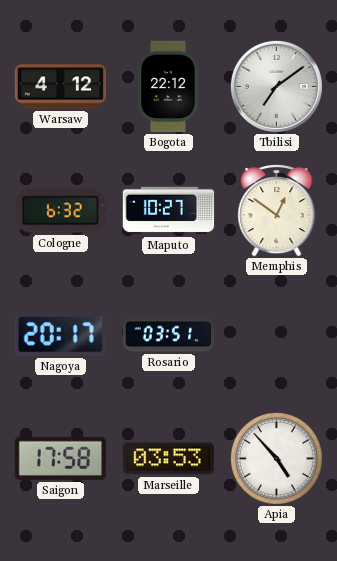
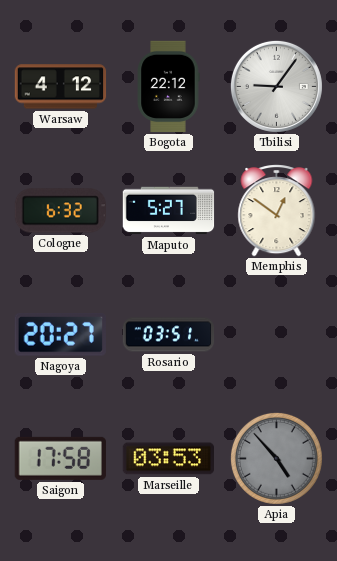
Tbilisi: 7:09 -> 9:06 (276, 86)
Maputo: 10:27 -> 5:27 (169, 211)
Nagoya: 20:17 -> 20:27 (60, 335)
Apia dial: white -> grey (276, 458)
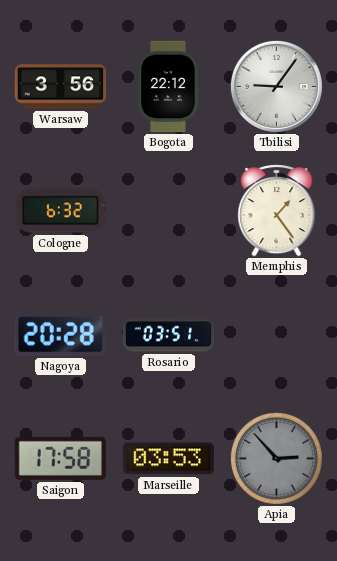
Warsaw: 4:12 -> 3:56 (61, 87)
Maputo: 5:27 -> none (169, 211)
Memphis: 12:51 -> 1:24 (277, 211)
Nagoya: 20:27 -> 20:28 (60, 335)
Apia: 4:53 -> 2:53 (276, 458)
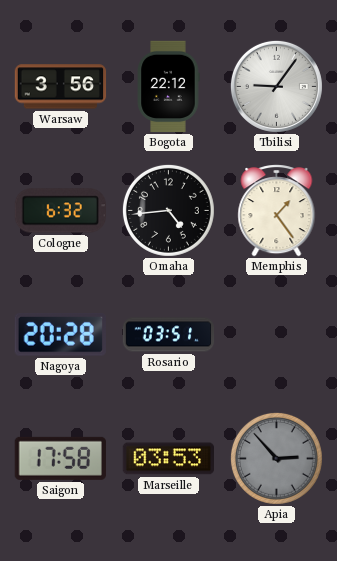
Omaha: none -> 4:44 (168, 210)
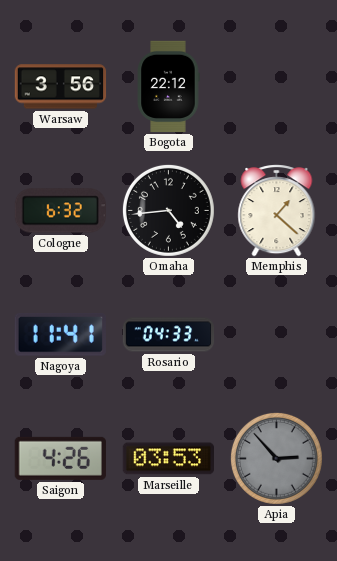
Tbilisi: 9:06 -> none (276, 86)
Memphis: 1:24 -> 1:22 (277, 211)
Nagoya: 20:28 -> 11:41 (60, 335)
Rosario: 03:51 -> 04:33 (169, 335)
Saigon: 17:58 -> 4:26 (60, 458)
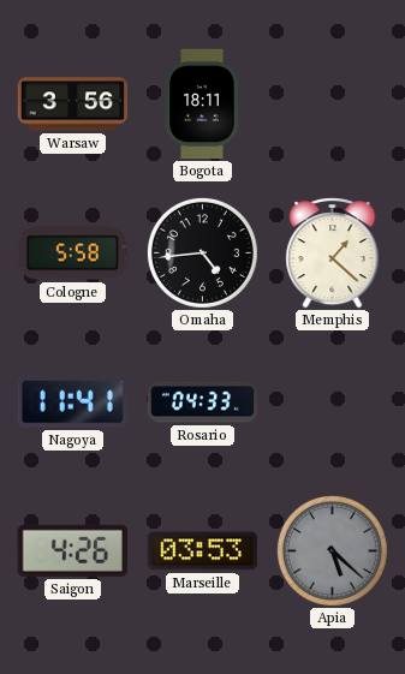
Bogota: 22:12 -> 18:11 (202, 105)
Cologne: 6:32 -> 5:58 (72, 254)
Apia: 2:53 -> 5:22 (332, 550)
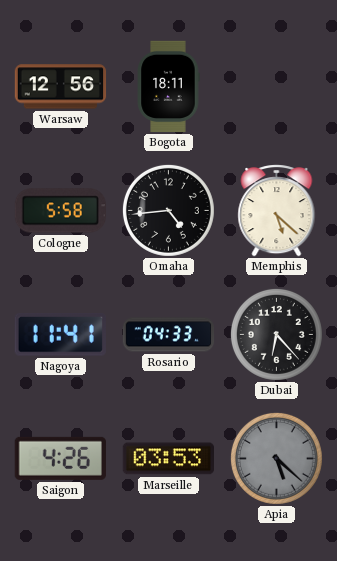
Warsaw: 3:56 -> 12:56 (61, 87)
Memphis: 1:22 -> 5:22 (277, 211)
Dubai: none -> 6:23 (276, 334)
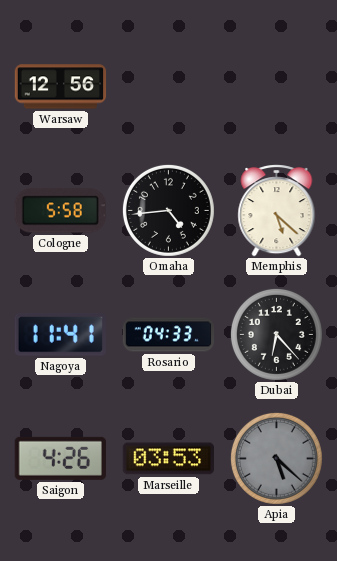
Bogota: 18:11 -> none (168, 87)
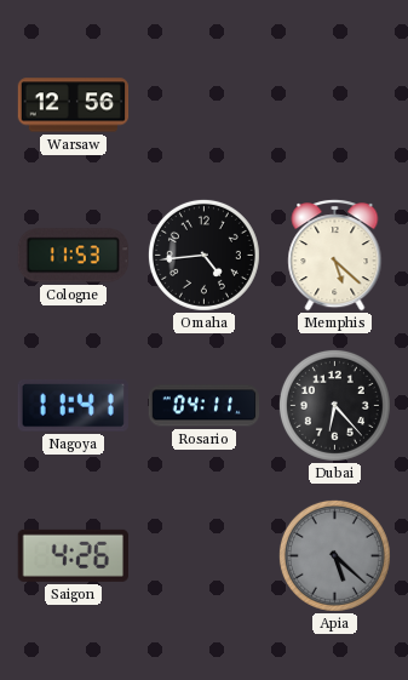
Cologne: 5:58 -> 11:53 (73, 256)
Rosario: 04:33 -> 04:11 (205, 406)
Marseille: 03:53 -> none (169, 459)
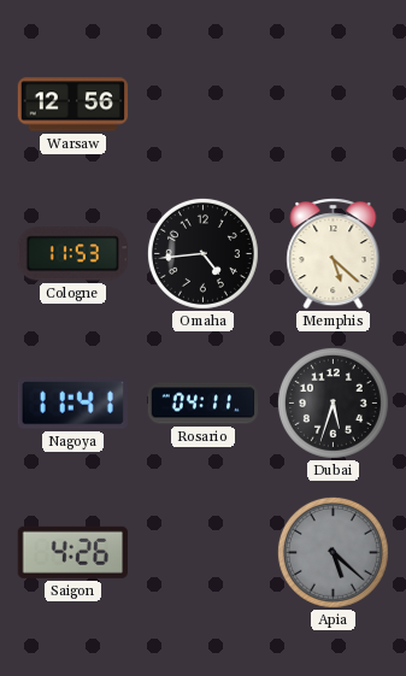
Dubai: 6:23 -> 5:33 (333, 402)
